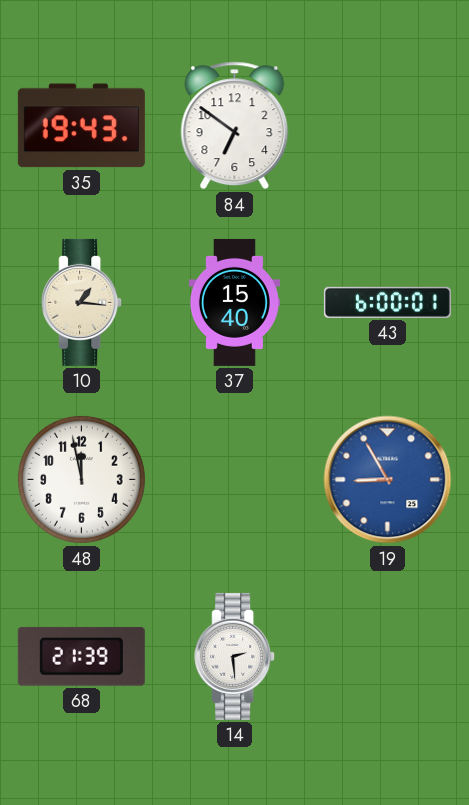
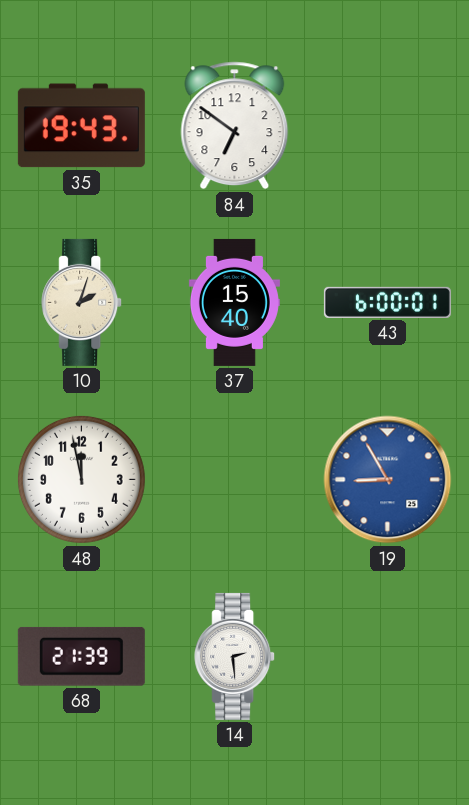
10: 1:16 -> 2:03 (82, 302)
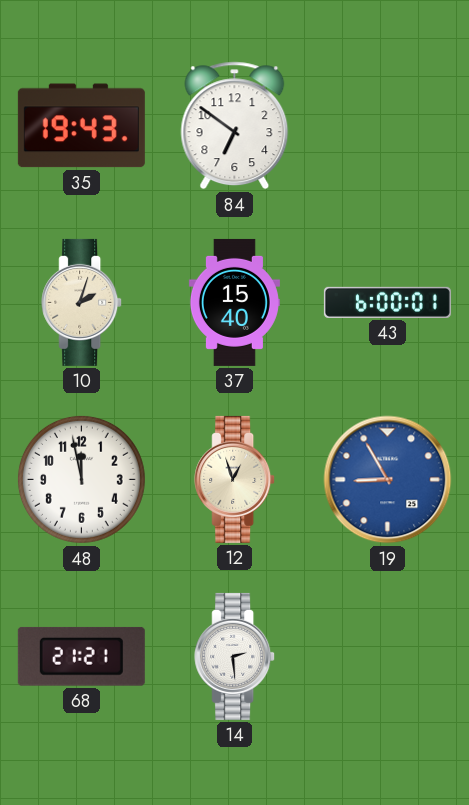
12: none -> 12:57 (235, 479)
68: 21:39 -> 21:21 (81, 656)
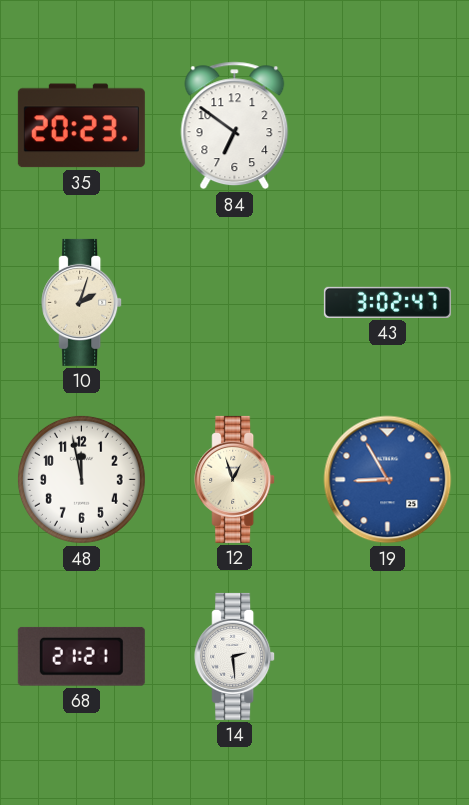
35: 19:43 -> 20:23 (81, 126)
37: 15:40 -> none (234, 302)
43: 6:00 -> 3:02 (387, 302)
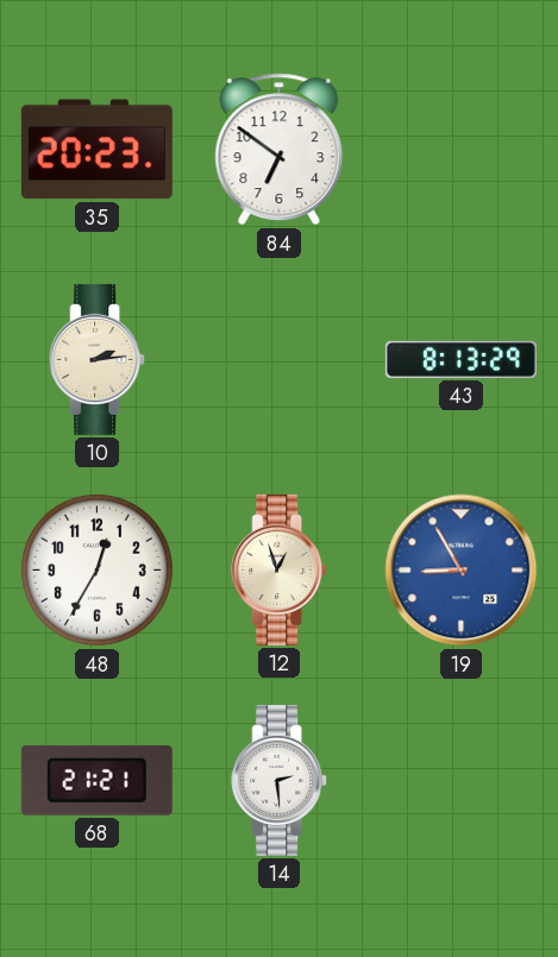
10: 2:03 -> 2:14 (98, 359)
43: 3:02 -> 8:13 (460, 359)
48: 11:58 -> 12:35 (96, 569)
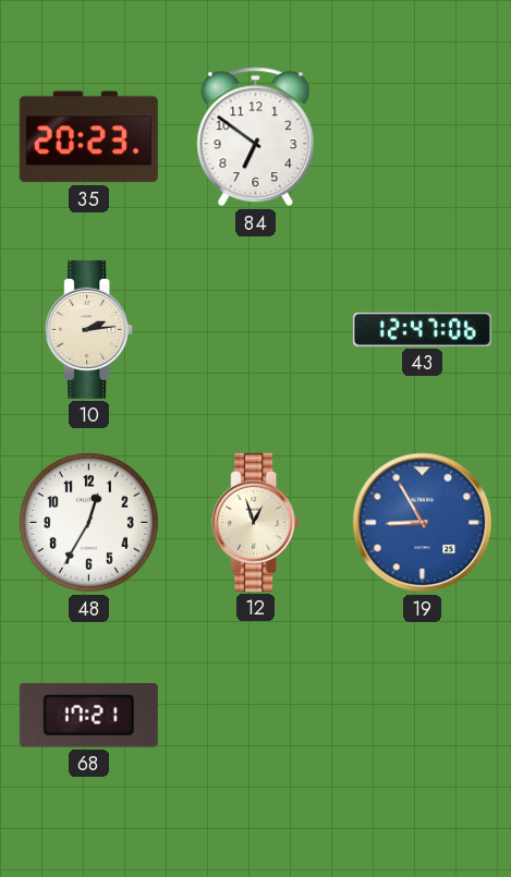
43: 8:13 -> 12:47 (422, 329)
68: 21:21 -> 17:21 (88, 715)
14: 2:29 -> none (280, 780)
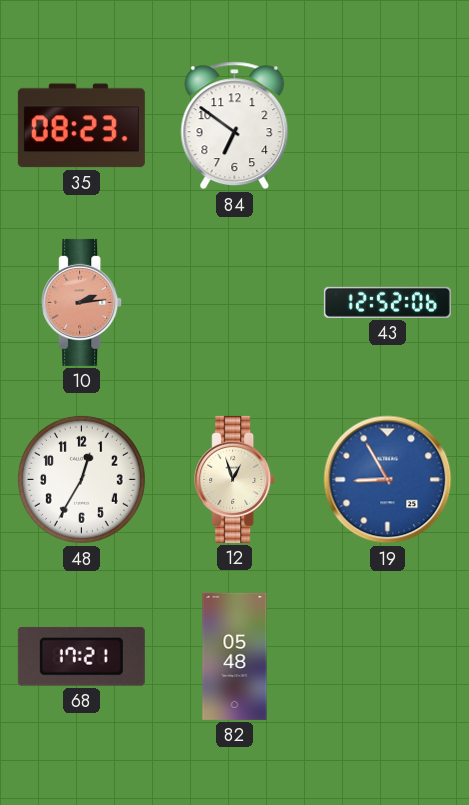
35: 20:23 -> 08:23 (81, 126)
10 dial: cream -> salmon (82, 302)
43: 12:47 -> 12:52 (387, 302)
82: none -> 05:48 (235, 656)
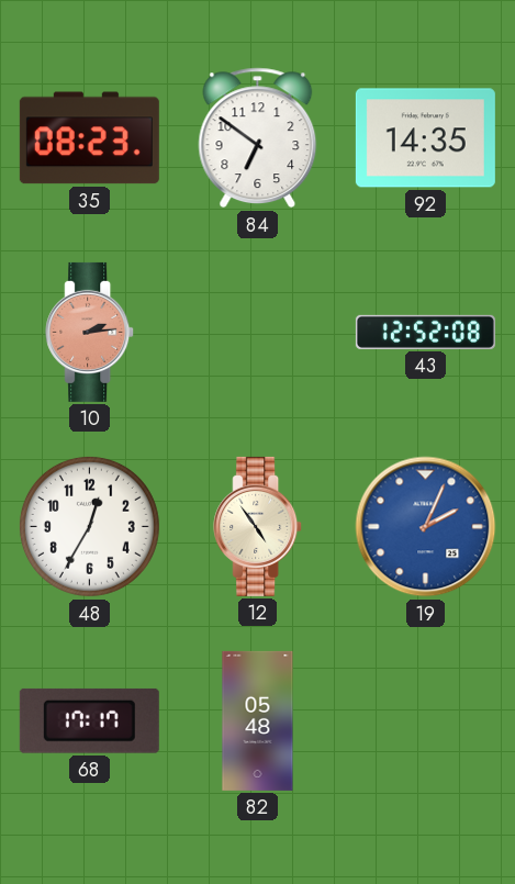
92: none -> 14:35 (425, 138)
43: 12:52:06 -> 12:52:08 (425, 332)
12: 12:57 -> 4:54 (258, 526)
19: 8:55 -> 2:04 (426, 527)
68: 17:21 -> 17:17 (89, 720)
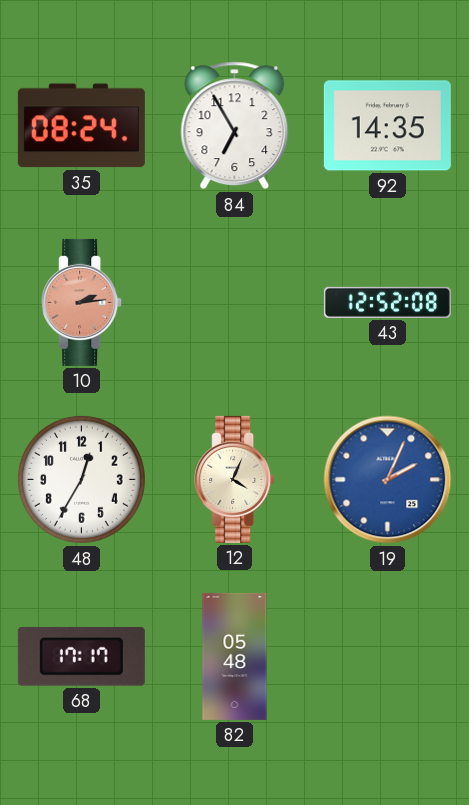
35: 08:23 -> 08:24 (81, 126)
84: 6:51 -> 6:55 (235, 126)
12: 4:54 -> 4:04 (235, 479)
